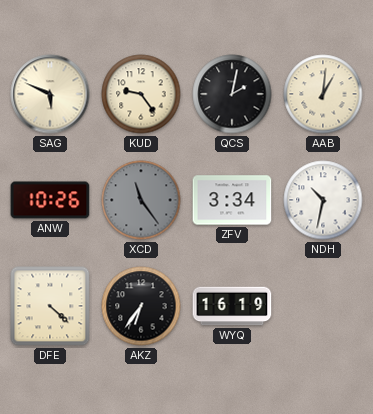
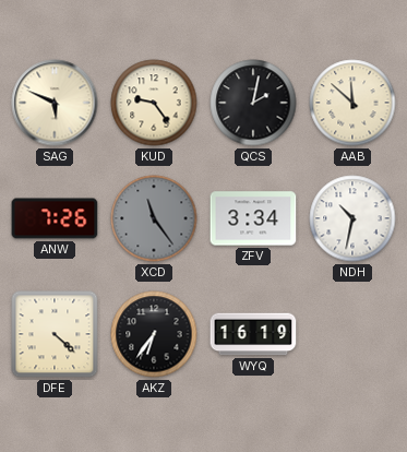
AAB: 1:01 -> 11:52 (352, 103)
ANW: 10:26 -> 7:26 (55, 218)
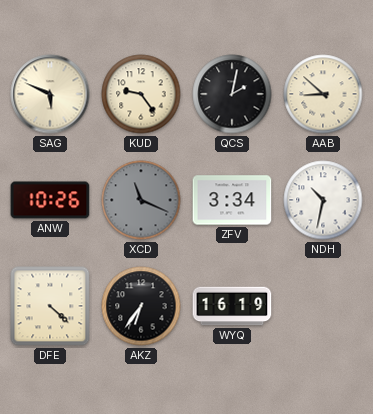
AAB: 11:52 -> 8:52 (323, 94)
ANW: 7:26 -> 10:26 (50, 200)
XCD: 11:24 -> 11:19 (141, 200)
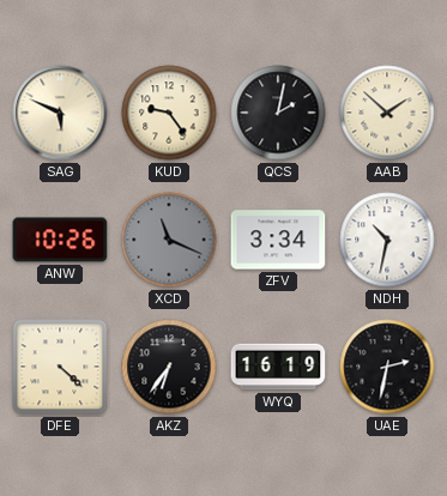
AAB: 8:52 -> 1:52 (387, 113)
UAE: none -> 2:32 (387, 367)
